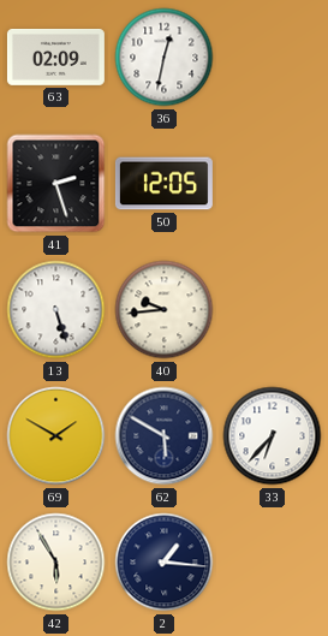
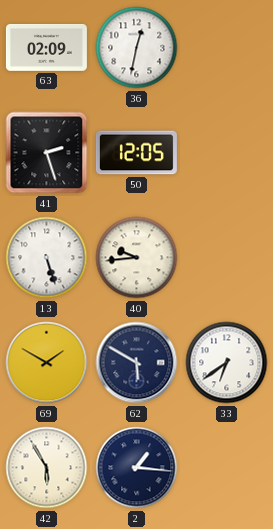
33: 6:37 -> 6:39 (227, 363)
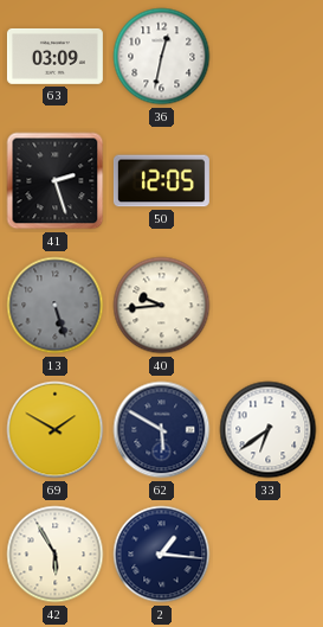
63: 02:09 -> 03:09 (54, 56)
13 dial: white -> grey (56, 306)
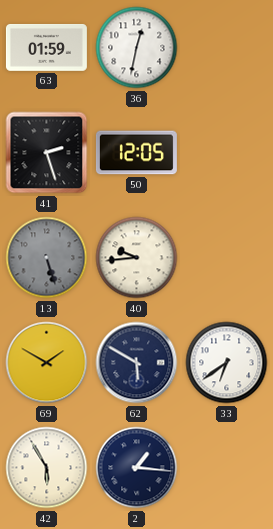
63: 03:09 -> 01:59 (46, 47)
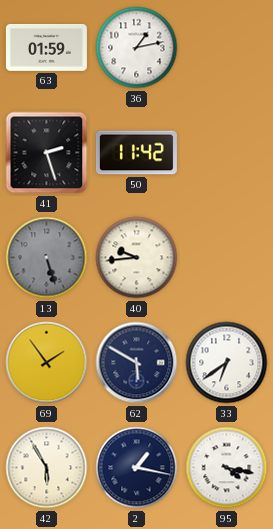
36: 12:32 -> 1:13 (137, 48)
50: 12:05 -> 11:42 (136, 153)
69: 1:50 -> 1:54 (47, 363)
2: 1:16 -> 1:17 (137, 468)
95: none -> 4:17 (227, 468)
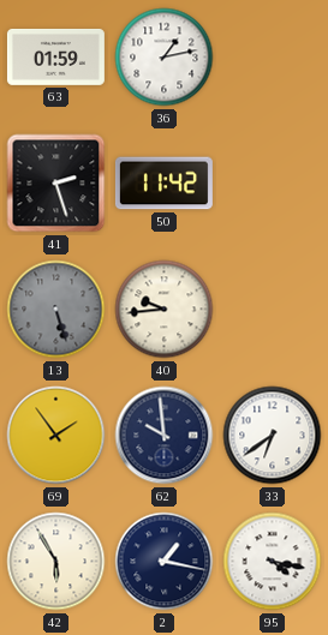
62: 5:50 -> 9:59 (165, 436)
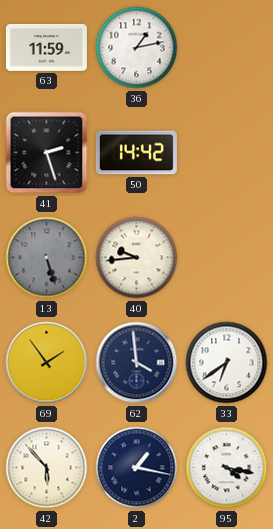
63: 01:59 -> 11:59 (46, 47)
50: 11:42 -> 14:42 (136, 153)
62: 9:59 -> 3:59 (137, 363)
42: 5:55 -> 5:53 (47, 468)
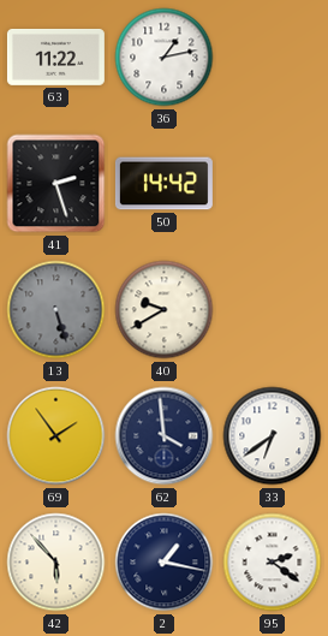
63: 11:59 -> 11:22 (55, 57)
40: 9:44 -> 9:40 (165, 310)
95: 4:17 -> 2:21 (273, 563)
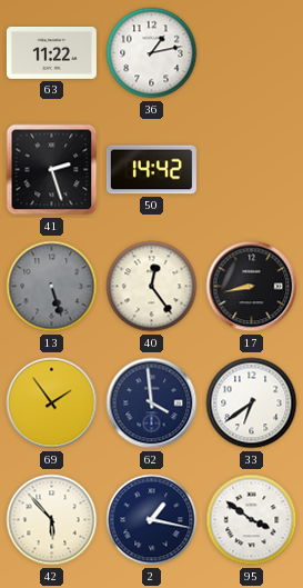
40: 9:40 -> 12:24 (152, 287)
17: none -> 8:43 (252, 287)
95: 2:21 -> 3:51 (252, 520)
